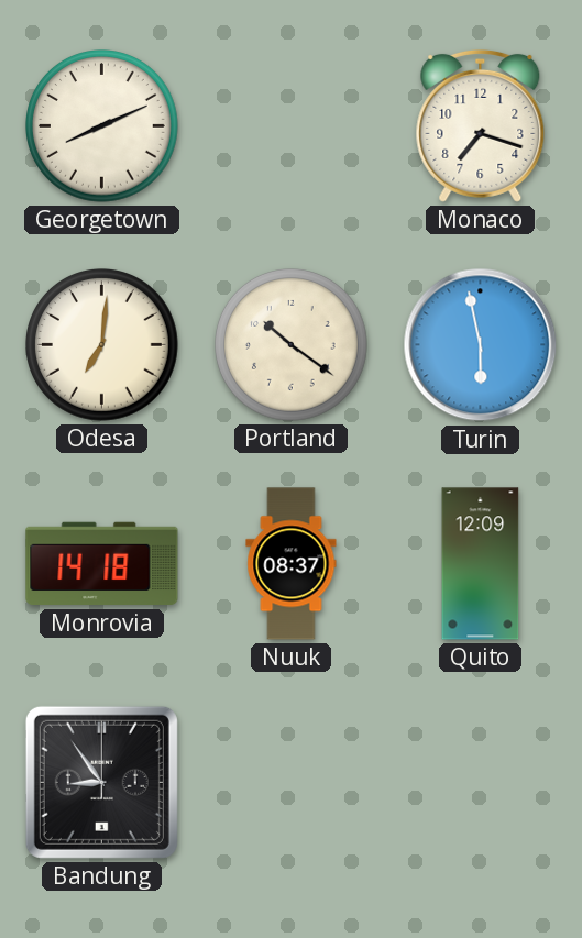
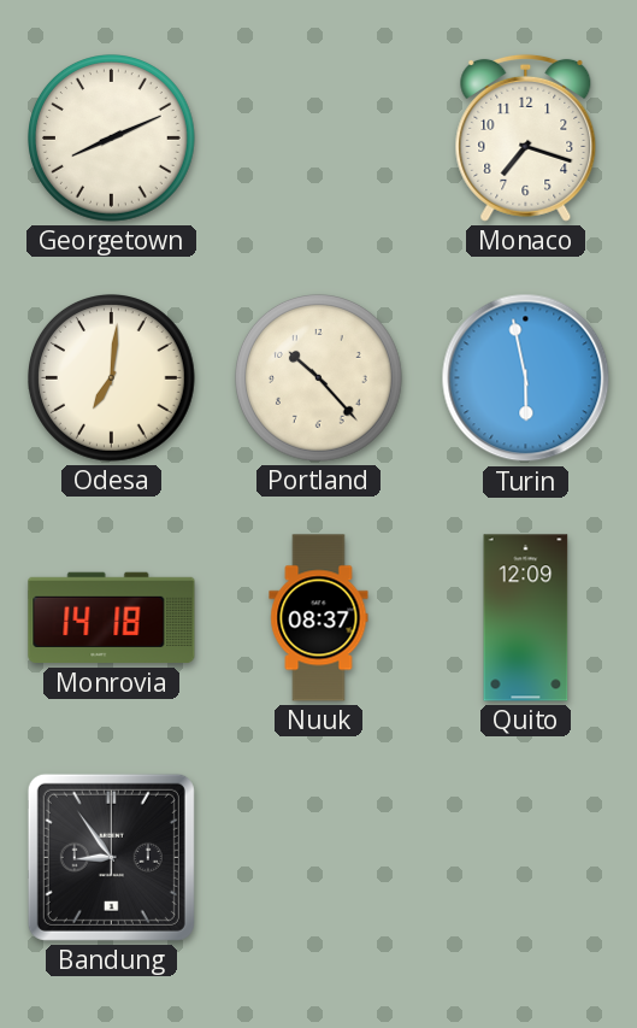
Portland: 10:21 -> 10:23 (319, 378)
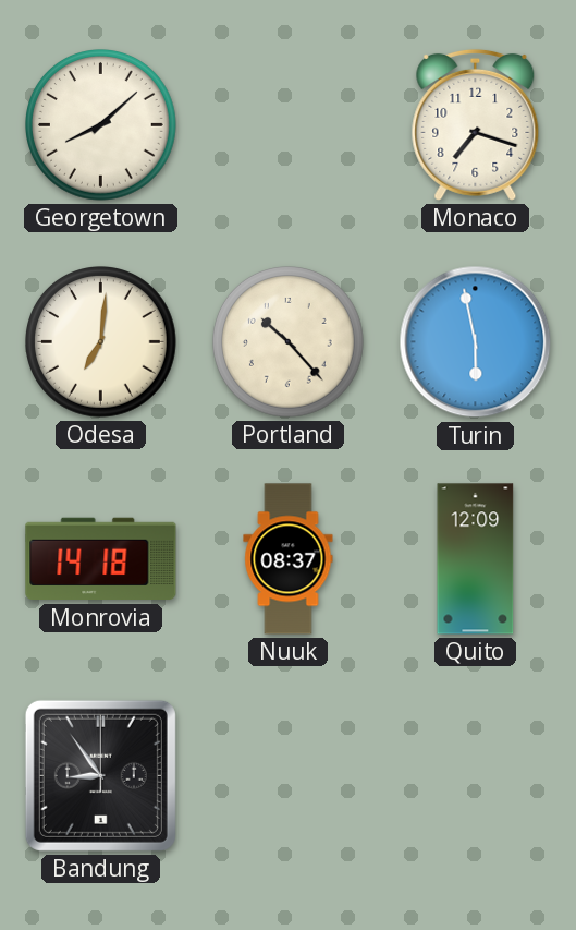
Georgetown: 8:11 -> 8:08 (101, 125)
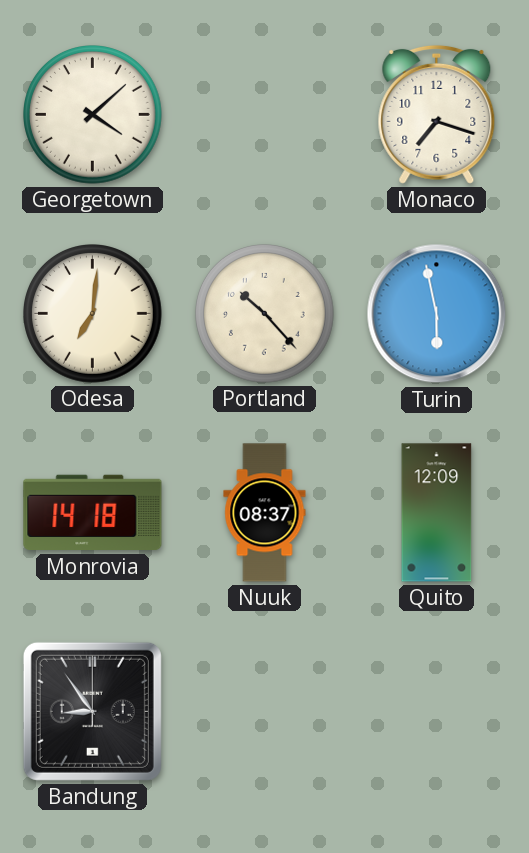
Georgetown: 8:08 -> 4:08 (93, 115)
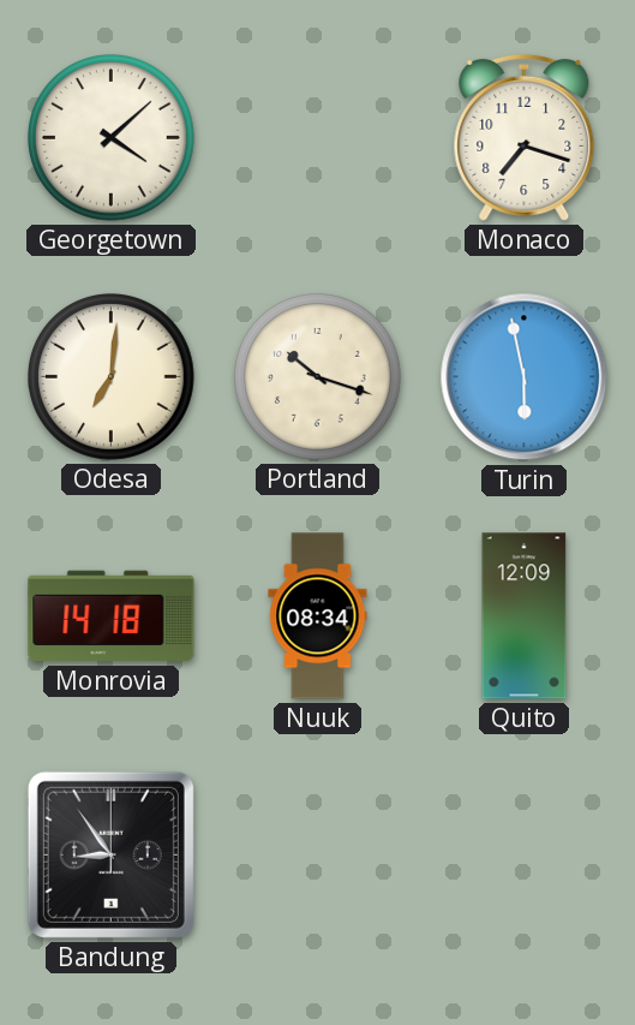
Portland: 10:23 -> 10:18 (318, 377)
Nuuk: 08:37 -> 08:34 (318, 616)
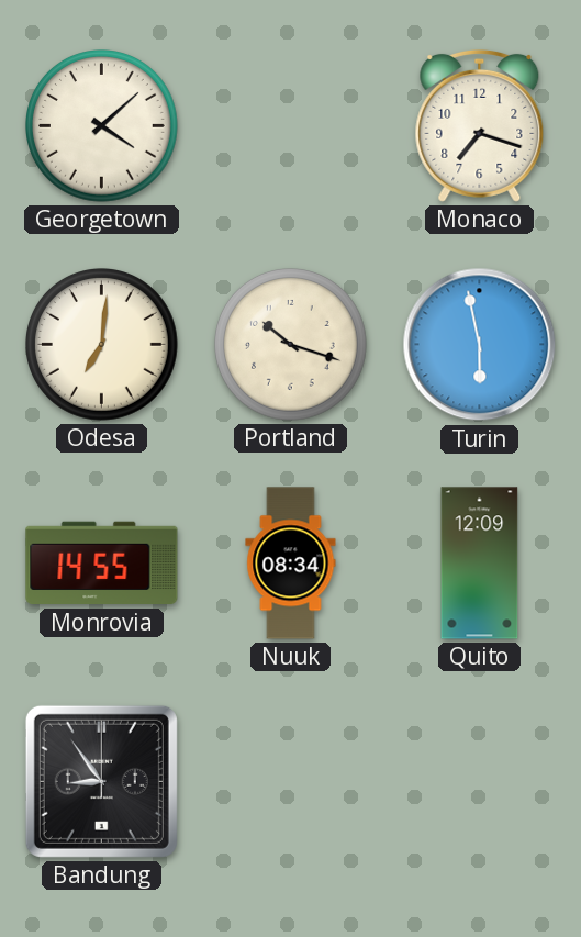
Monrovia: 14:18 -> 14:55 (102, 564)
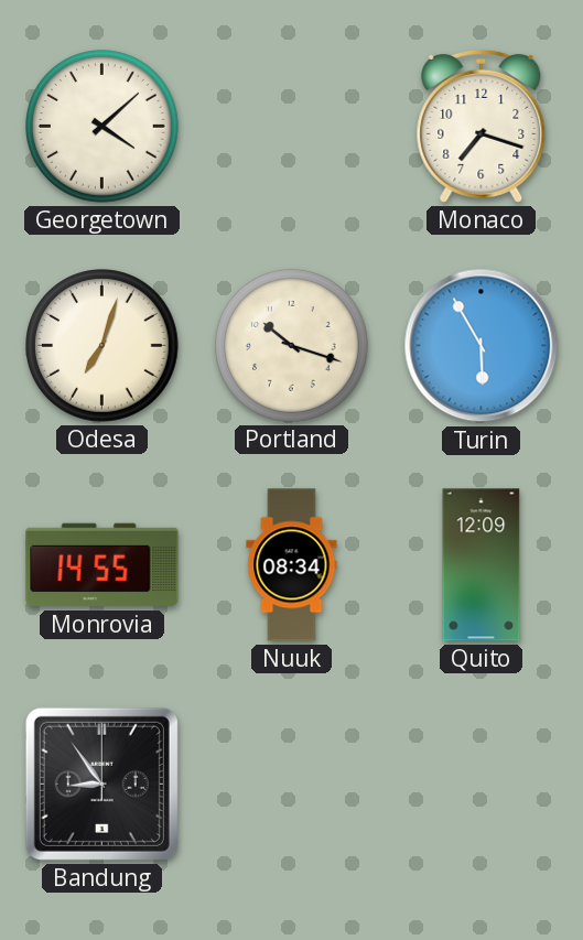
Odesa: 7:01 -> 7:03 (102, 346)
Turin: 5:58 -> 5:55 (482, 346)
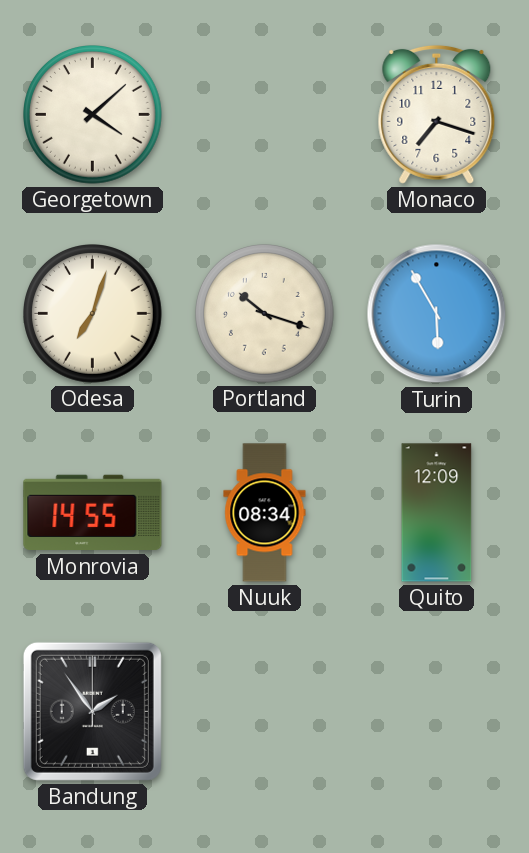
Bandung: 8:54 -> 1:54 (92, 711)
